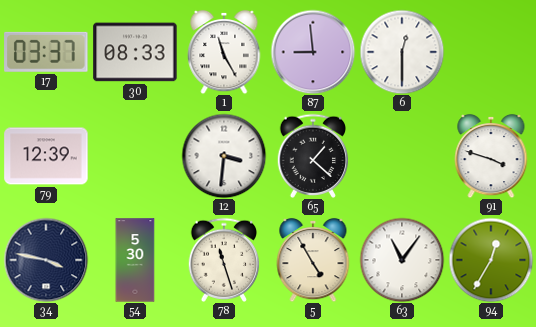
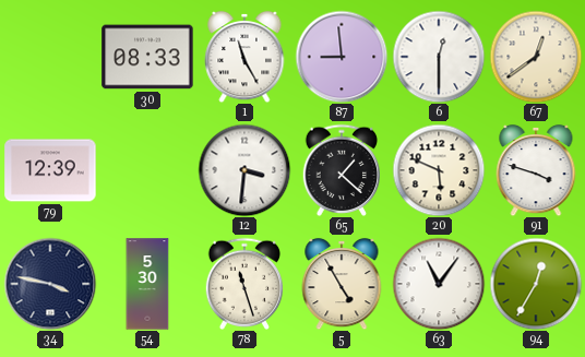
17: 03:37 -> none (46, 52)
67: none -> 12:39 (536, 57)
20: none -> 5:49 (439, 170)
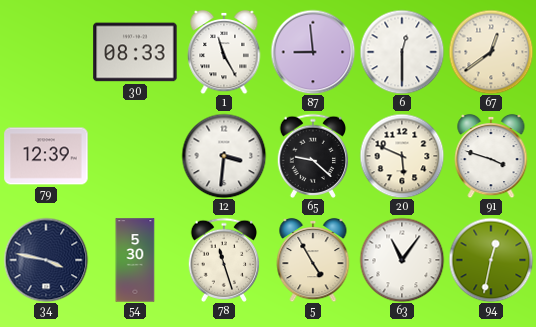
65: 1:22 -> 9:22 (313, 156)
94: 12:35 -> 12:32 (491, 260)
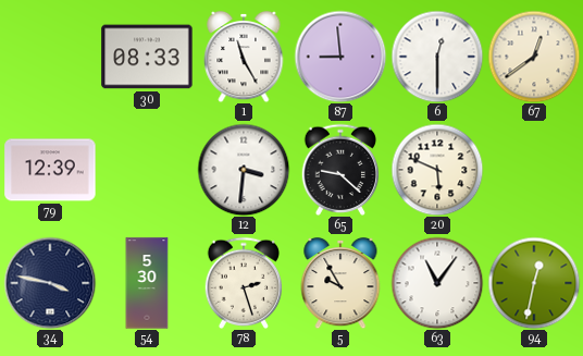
91: 3:48 -> none (491, 156)
78: 11:27 -> 2:27 (244, 283)
5: 4:55 -> 9:55 (340, 283)
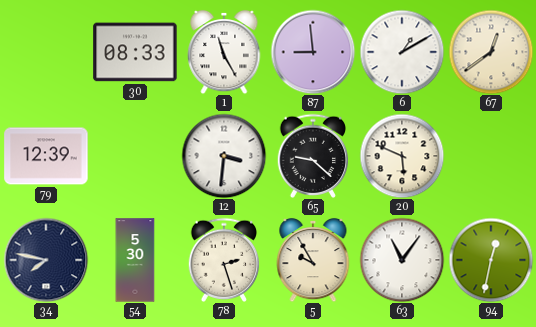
6: 12:30 -> 1:10 (402, 52)
34: 3:47 -> 7:47 (46, 260)
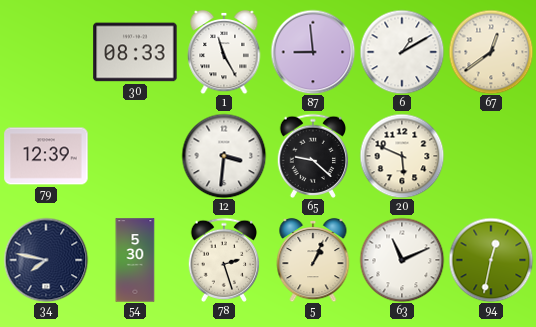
5: 9:55 -> 1:04 (313, 260)
63: 11:06 -> 11:11 (402, 260)
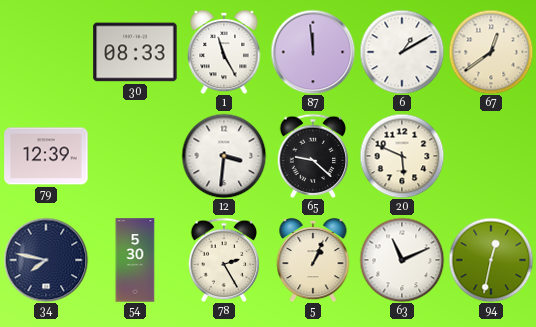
87: 8:59 -> 11:59 (313, 52)
78: 2:27 -> 2:25 (224, 260)
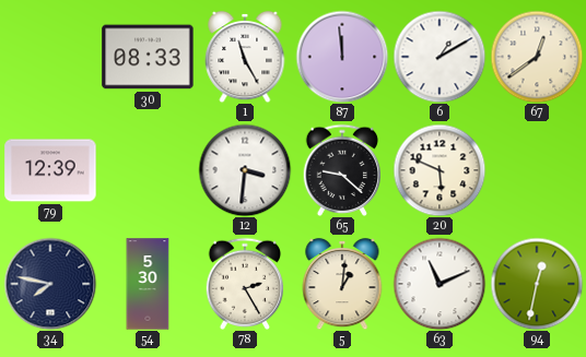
5: 1:04 -> 1:01 (342, 284)
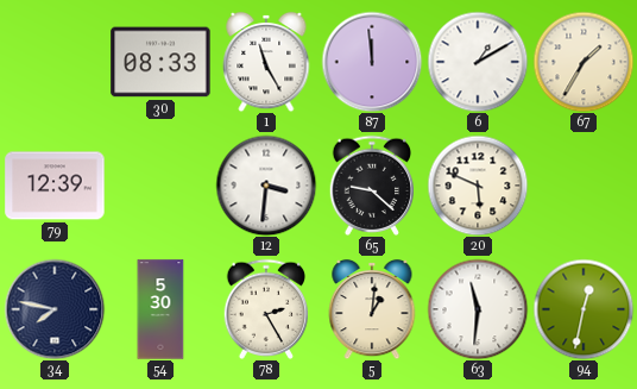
67: 12:39 -> 1:35 (584, 62)
63: 11:11 -> 11:31 (478, 309)
